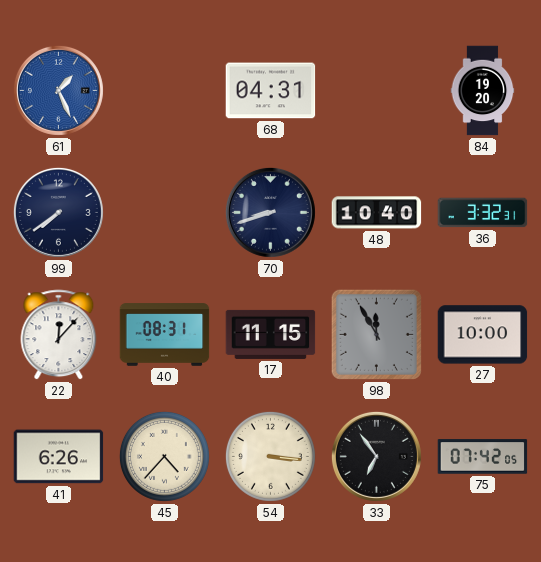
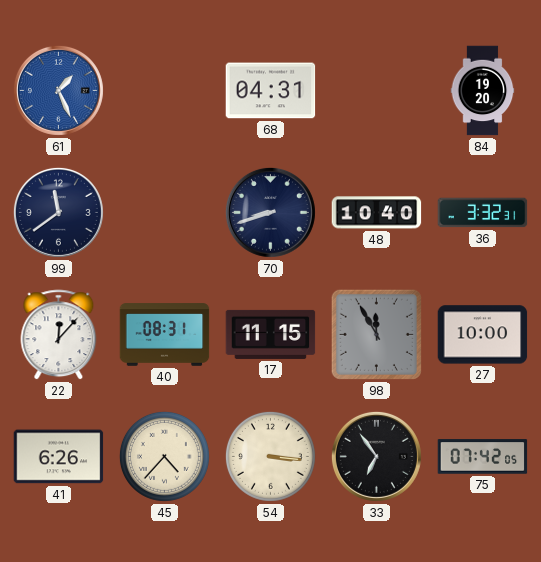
99: 7:39 -> 11:39 (58, 212)
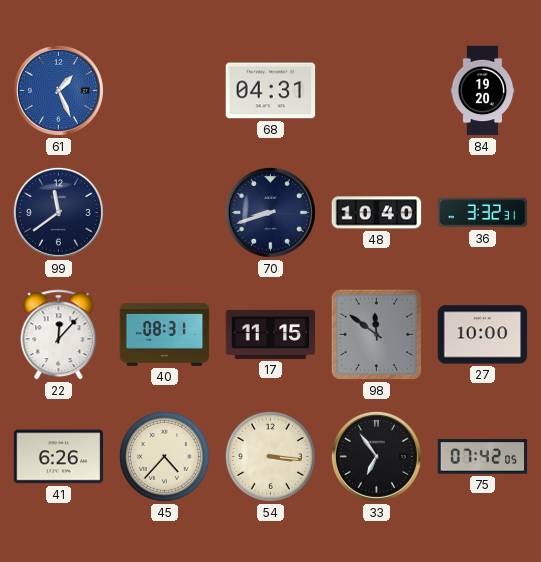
98: 11:55 -> 11:51 (376, 334)
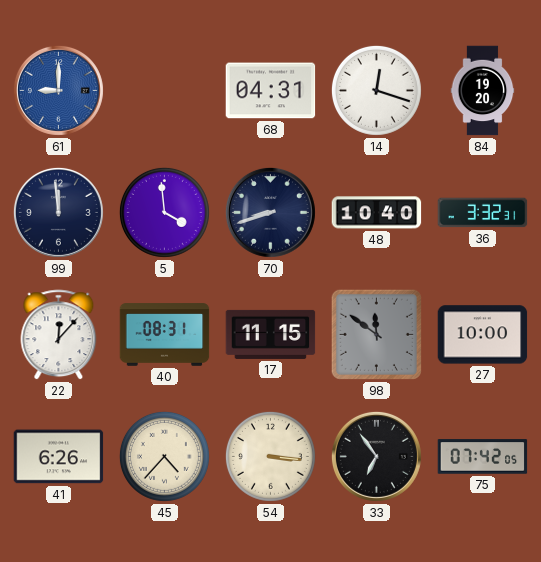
61: 1:26 -> 9:00 (58, 90)
14: none -> 12:18 (376, 90)
99: 11:39 -> 11:59 (58, 212)
5: none -> 3:59 (164, 212)
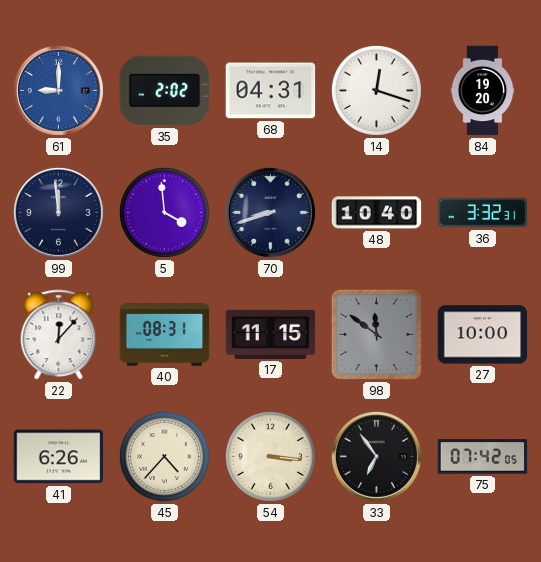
35: none -> 2:02 (165, 91)
